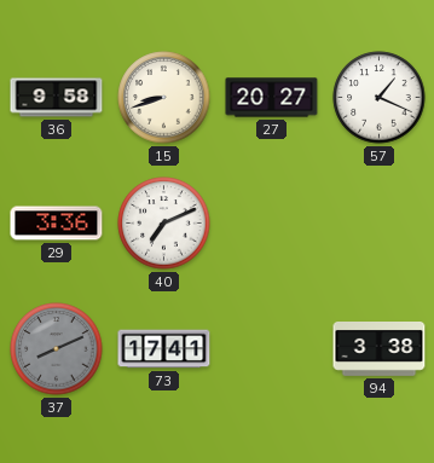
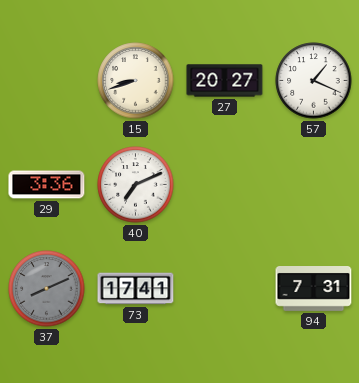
36: 9:58 -> none (57, 98)
94: 3:38 -> 7:31 (314, 289)
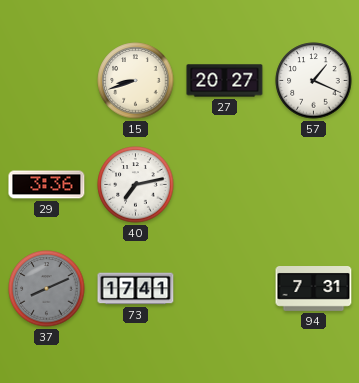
40: 7:11 -> 7:13 (136, 185)
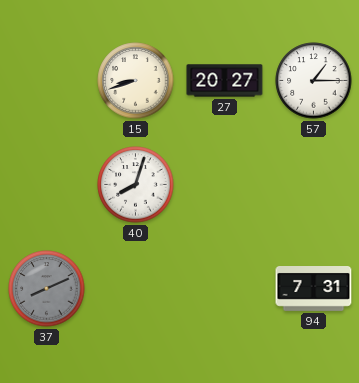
57: 1:19 -> 1:15 (314, 81)
29: 3:36 -> none (47, 185)
40: 7:13 -> 8:03 (136, 185)
73: 17:41 -> none (136, 289)
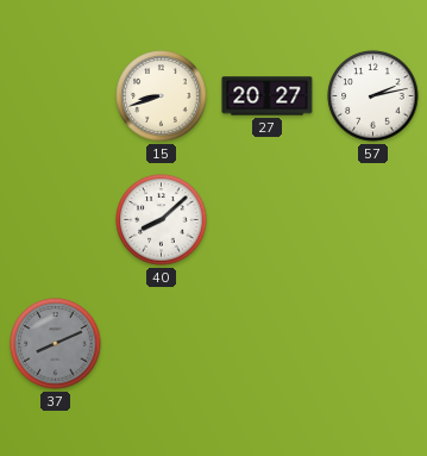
57: 1:15 -> 2:13 (373, 96)
40: 8:03 -> 8:08 (162, 220)
94: 7:31 -> none (314, 289)
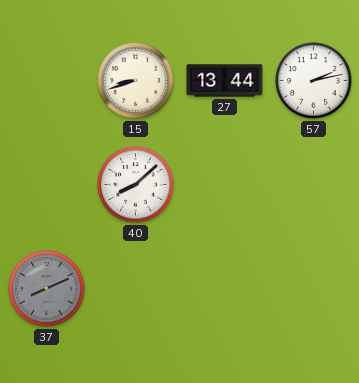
27: 20:27 -> 13:44 (225, 81)
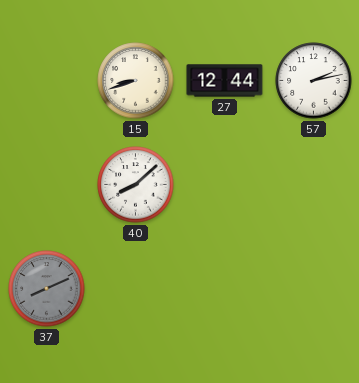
27: 13:44 -> 12:44 (225, 81)
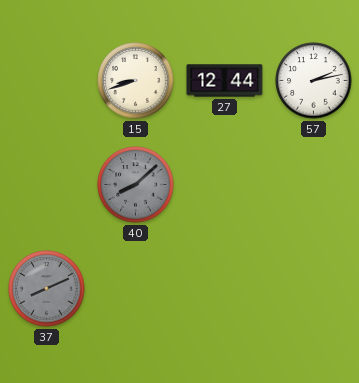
40 dial: white -> grey (136, 185)
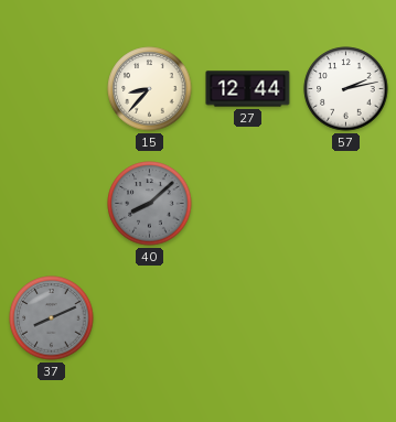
15: 8:42 -> 8:37 (150, 89)
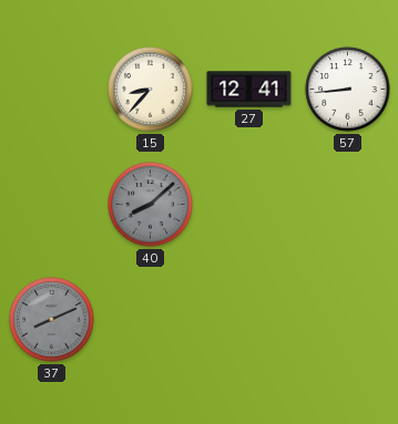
27: 12:44 -> 12:41 (249, 90)
57: 2:13 -> 8:44 (348, 90)
